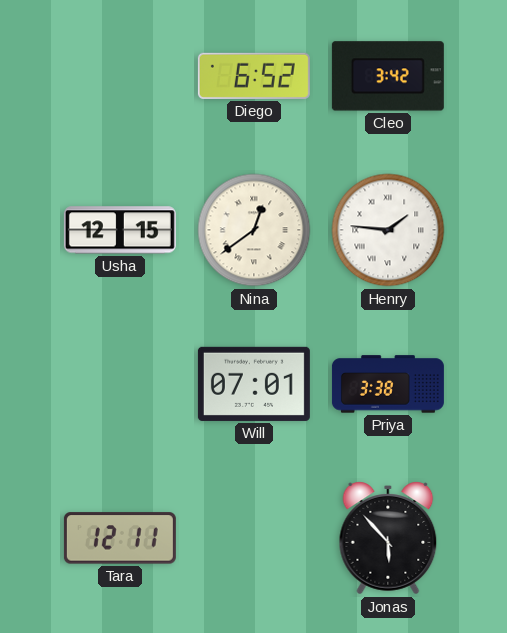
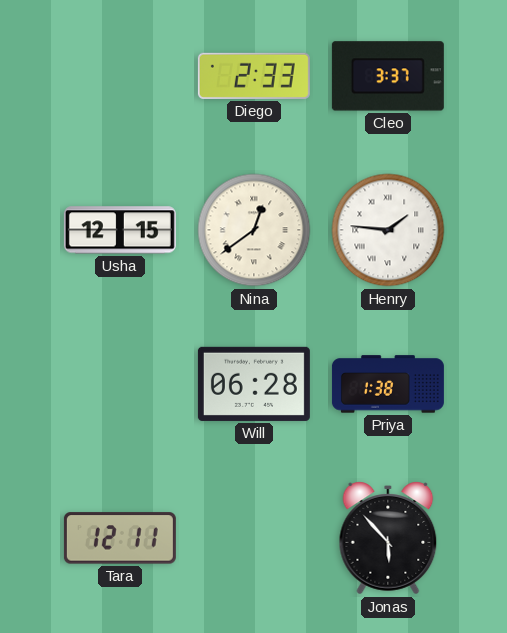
Diego: 6:52 -> 2:33 (254, 76)
Cleo: 3:42 -> 3:37 (388, 76)
Will: 07:01 -> 06:28 (254, 384)
Priya: 3:38 -> 1:38 (388, 384)
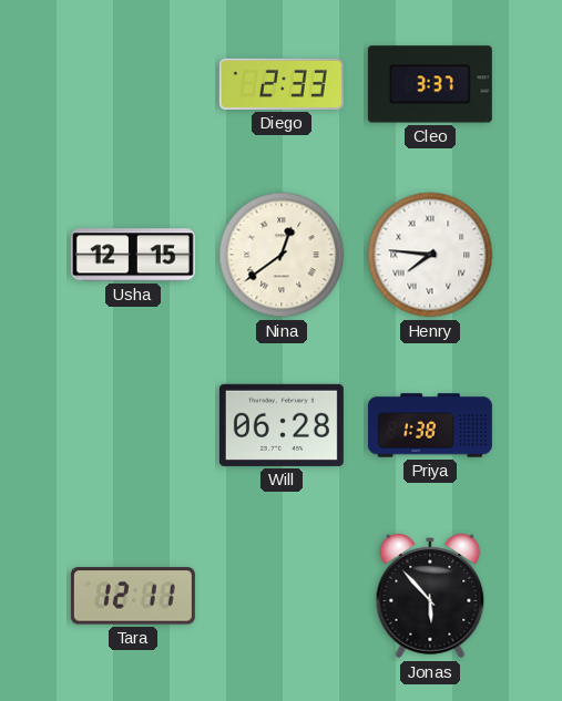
Henry: 1:46 -> 7:46 (430, 255)
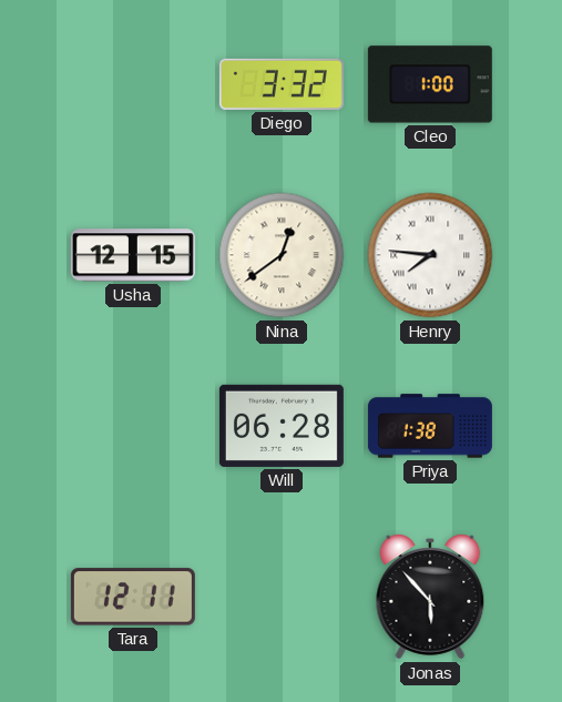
Diego: 2:33 -> 3:32 (282, 84)
Cleo: 3:37 -> 1:00 (430, 84)
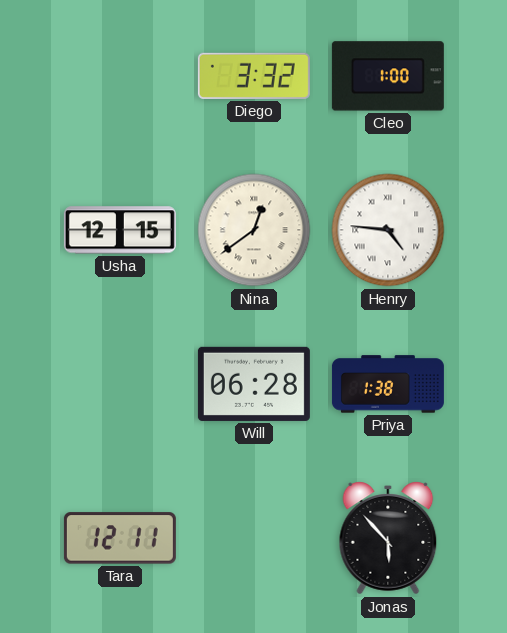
Henry: 7:46 -> 4:46 (388, 230)
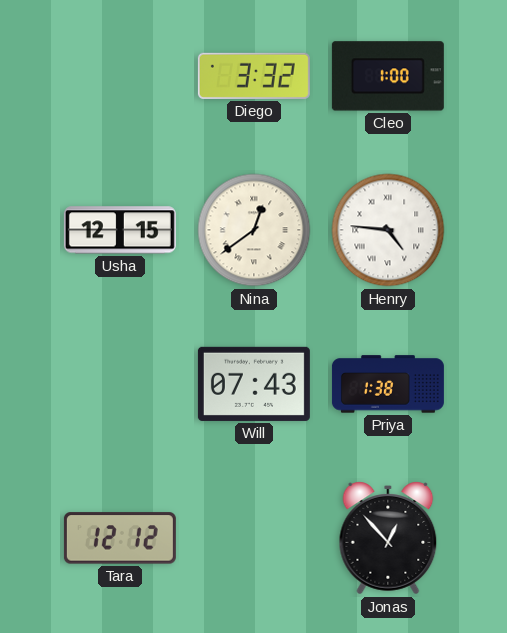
Will: 06:28 -> 07:43 (254, 384)
Tara: 12:11 -> 12:12 (120, 538)
Jonas: 5:53 -> 12:53 (388, 538)
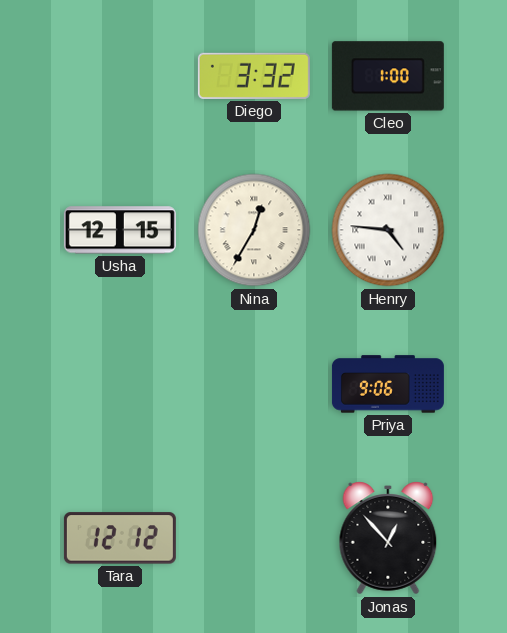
Nina: 12:39 -> 12:35 (254, 230)
Will: 07:43 -> none (254, 384)
Priya: 1:38 -> 9:06 (388, 384)
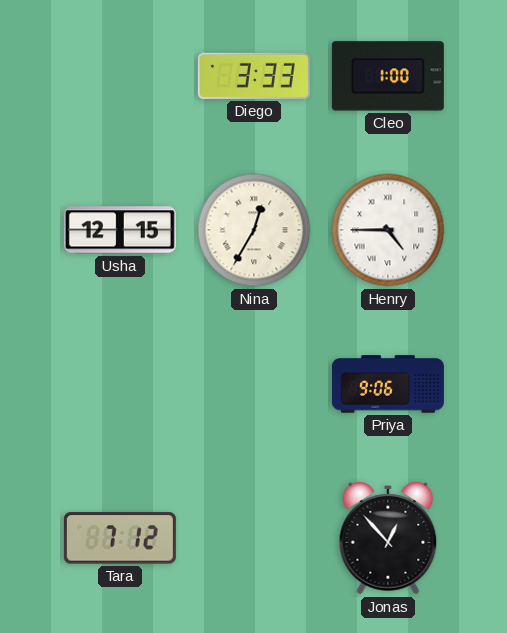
Diego: 3:32 -> 3:33 (254, 76)
Henry: 4:46 -> 4:45 (388, 230)
Tara: 12:12 -> 7:12 (120, 538)
